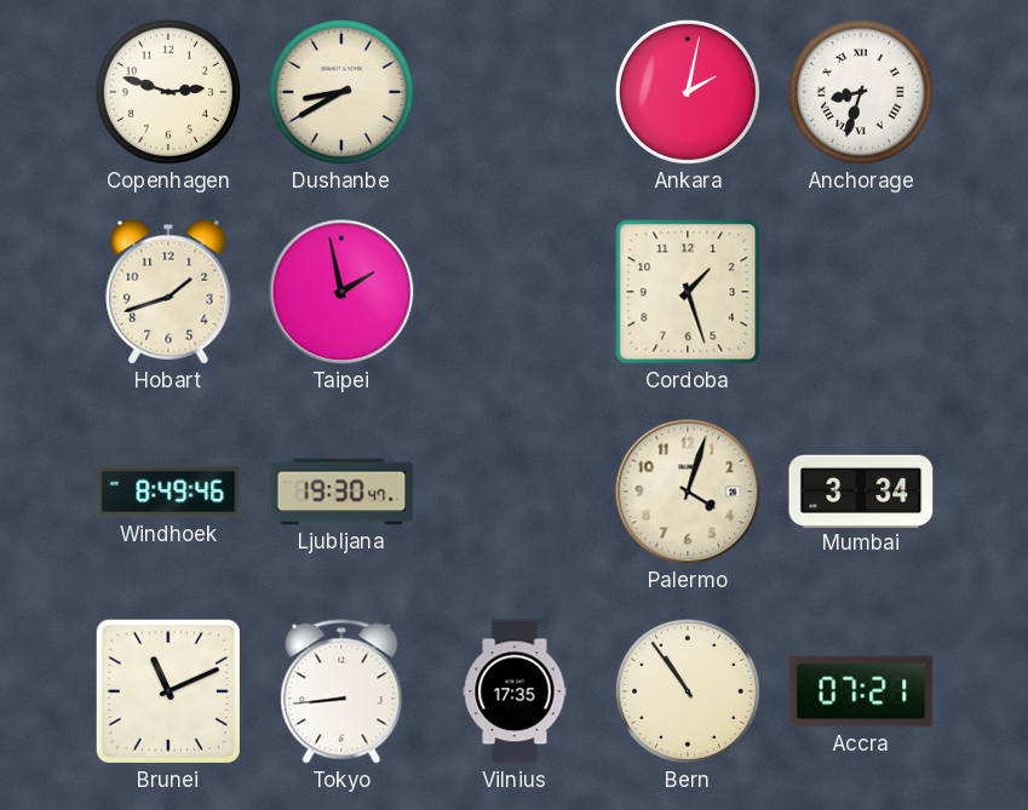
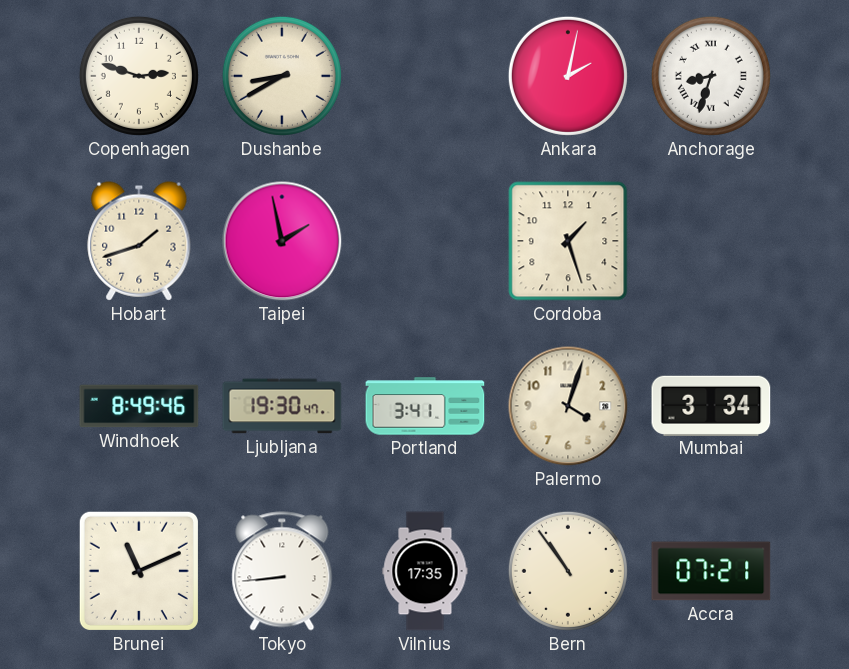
Portland: none -> 3:41 (425, 406)
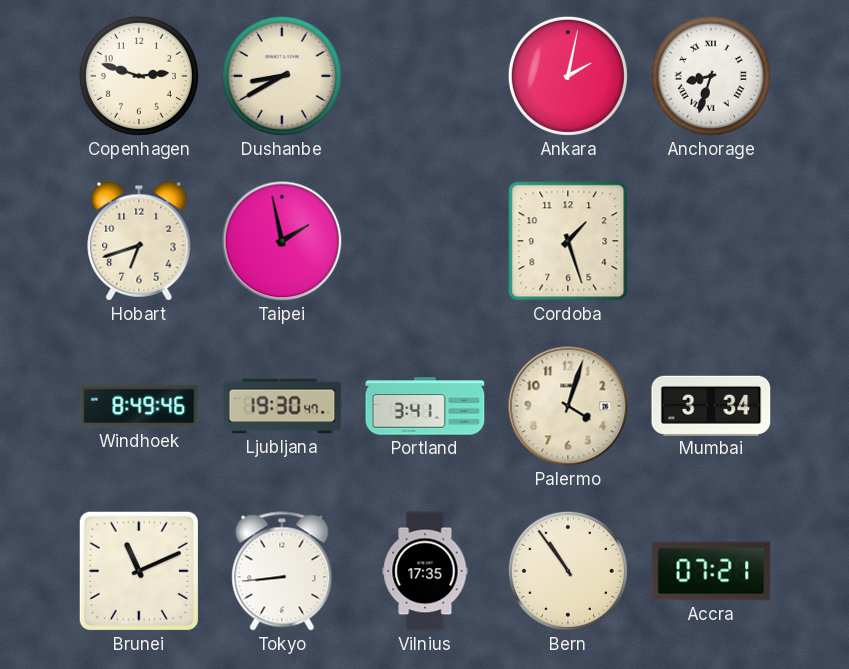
Hobart: 1:42 -> 6:42 (139, 241)
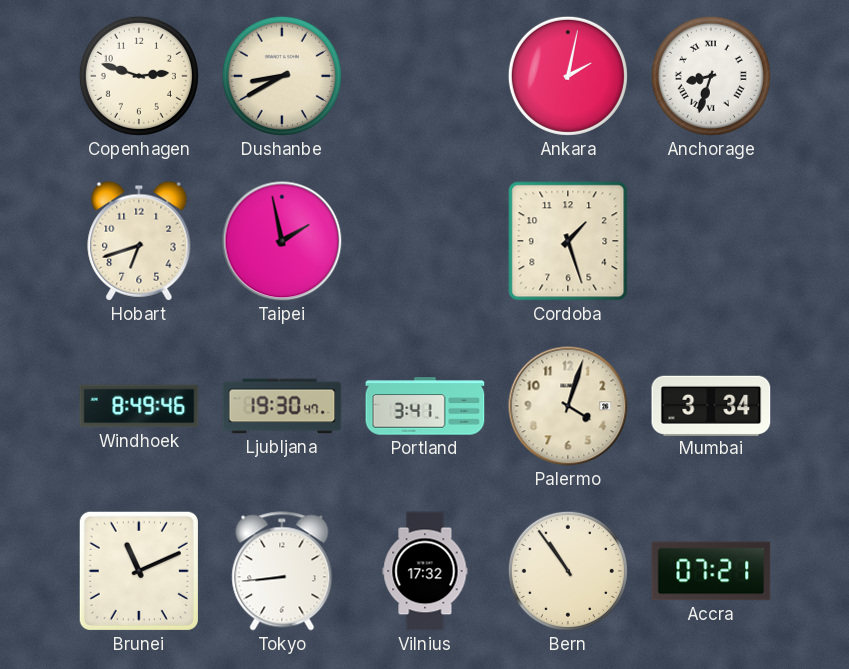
Vilnius: 17:35 -> 17:32 (425, 571)
